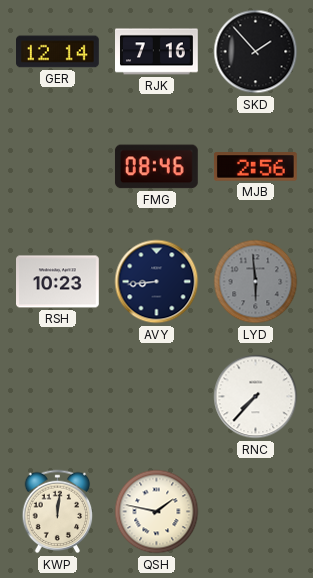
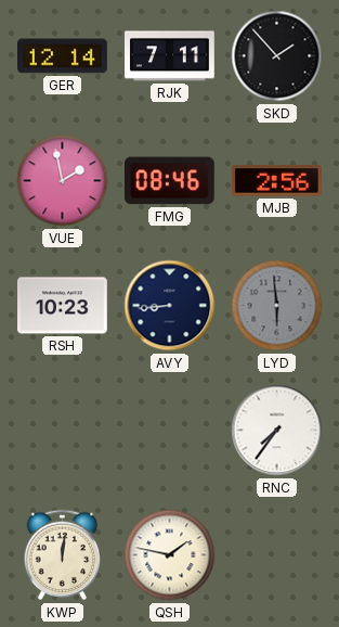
RJK: 7:16 -> 7:11 (170, 56)
VUE: none -> 1:58 (63, 181)
RNC: 7:37 -> 7:36 (277, 431)
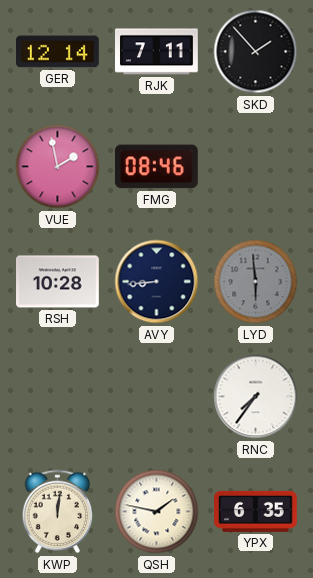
MJB: 2:56 -> none (276, 181)
RSH: 10:23 -> 10:28 (58, 282)
YPX: none -> 6:35 (256, 511)
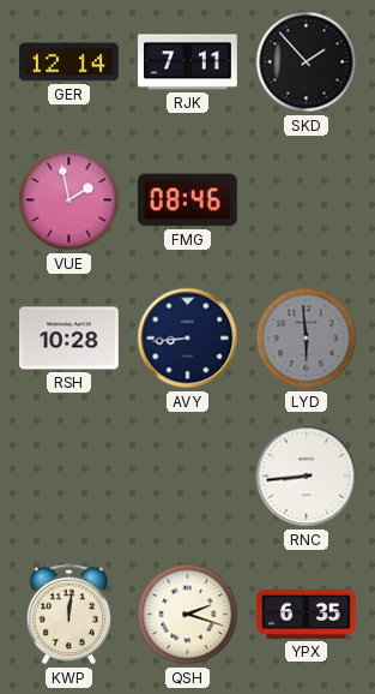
RNC: 7:36 -> 8:44 (307, 477)
QSH: 1:47 -> 2:18 (188, 615)
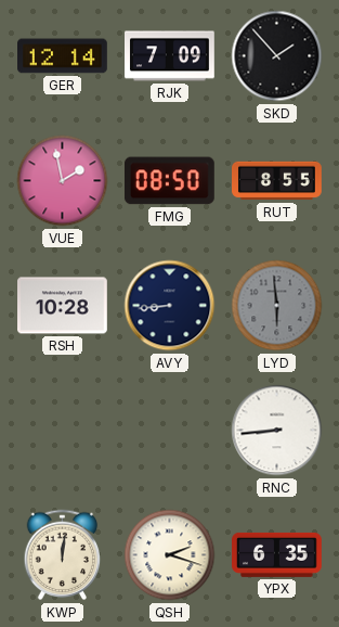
RJK: 7:11 -> 7:09 (170, 56)
FMG: 08:46 -> 08:50 (169, 181)
RUT: none -> 8:55 (277, 181)
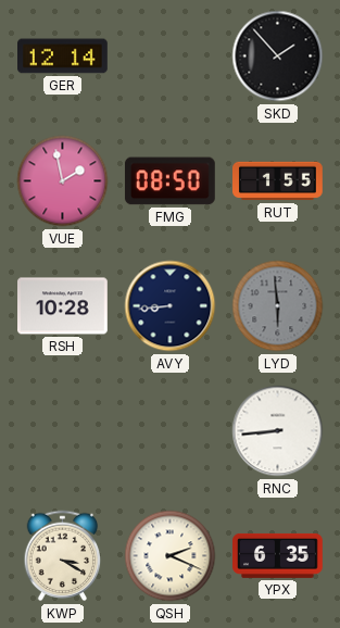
RJK: 7:09 -> none (170, 56)
RUT: 8:55 -> 1:55 (278, 181)
KWP: 12:01 -> 3:20 (63, 556)
QSH: 2:18 -> 2:19 (171, 556)
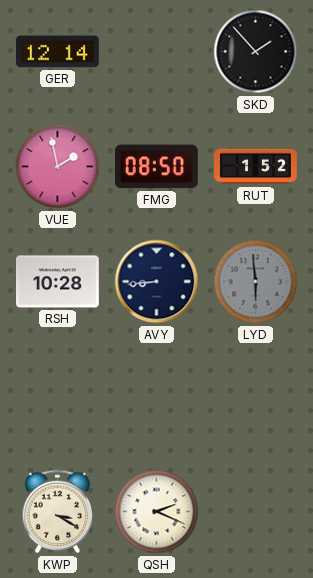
RUT: 1:55 -> 1:52 (256, 167)
RNC: 8:44 -> none (278, 431)
YPX: 6:35 -> none (278, 555)
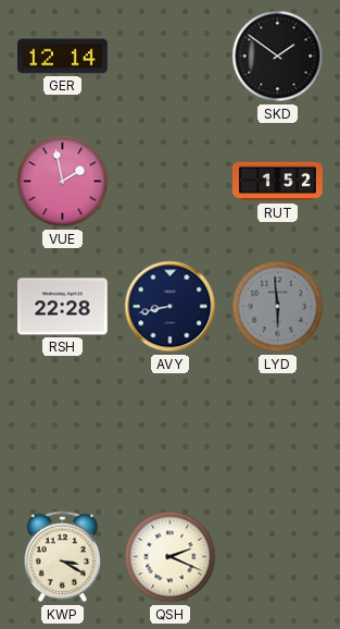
SKD: 1:53 -> 1:51 (278, 57)
FMG: 08:50 -> none (156, 167)
RSH: 10:28 -> 22:28 (63, 307)
AVY: 8:44 -> 8:43 (171, 307)
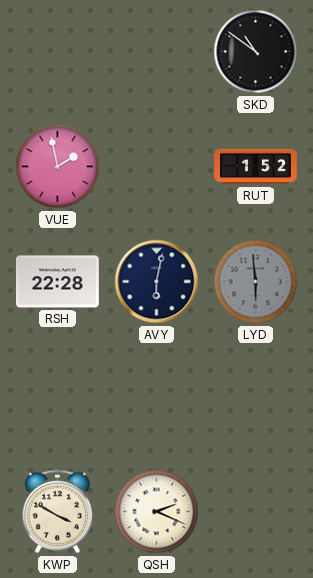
GER: 12:14 -> none (63, 57)
SKD: 1:51 -> 10:51 (256, 52)
AVY: 8:43 -> 6:02 (157, 282)
KWP: 3:20 -> 3:50 (58, 512)
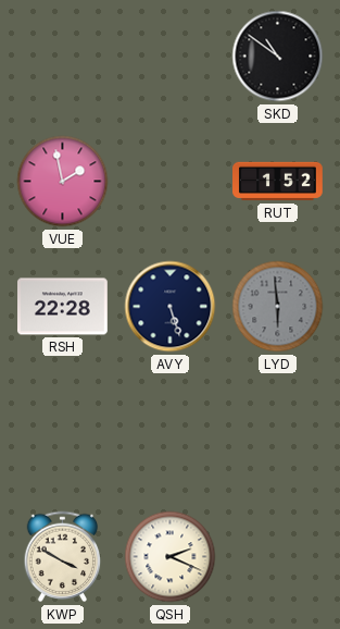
AVY: 6:02 -> 5:27 (171, 307)
